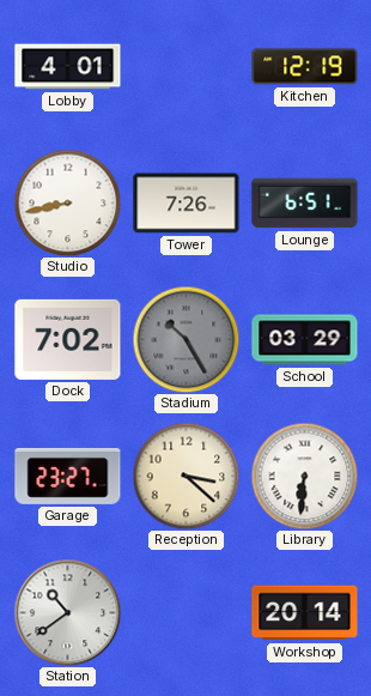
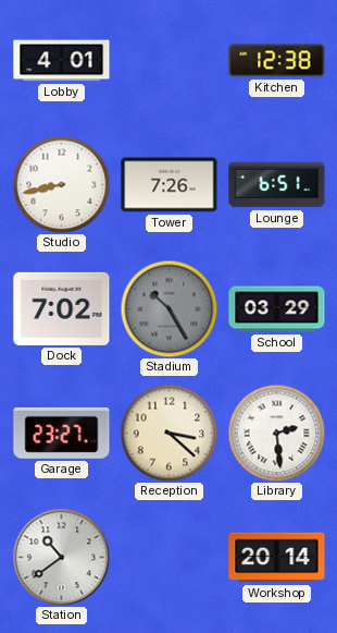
Kitchen: 12:19 -> 12:38 (277, 61)
Library: 6:31 -> 2:29 (276, 433)
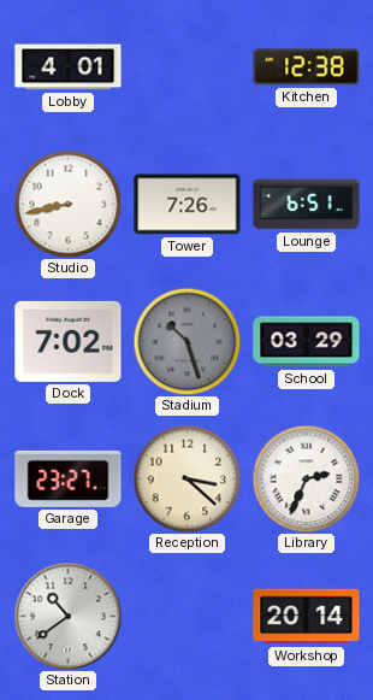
Stadium: 10:25 -> 10:27 (186, 341)
Library: 2:29 -> 2:34 (306, 478)
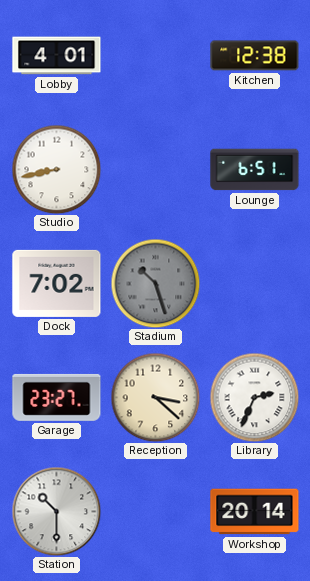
Tower: 7:26 -> none (188, 205)
School: 03:29 -> none (307, 342)
Station: 10:39 -> 10:30 (56, 511)
